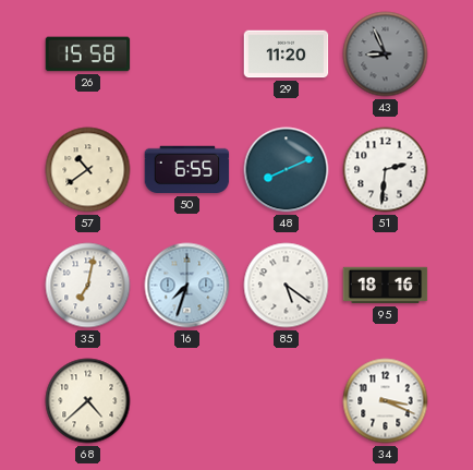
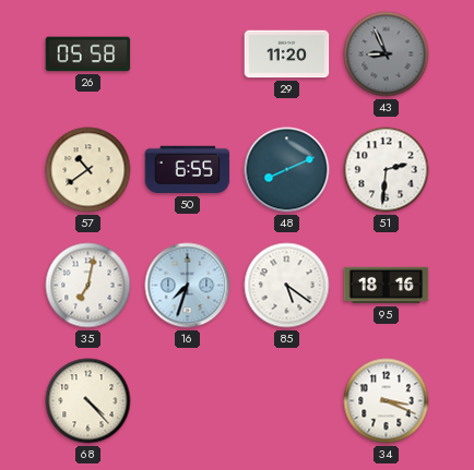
26: 15:58 -> 05:58 (88, 55)
68: 4:38 -> 4:23 (88, 401)
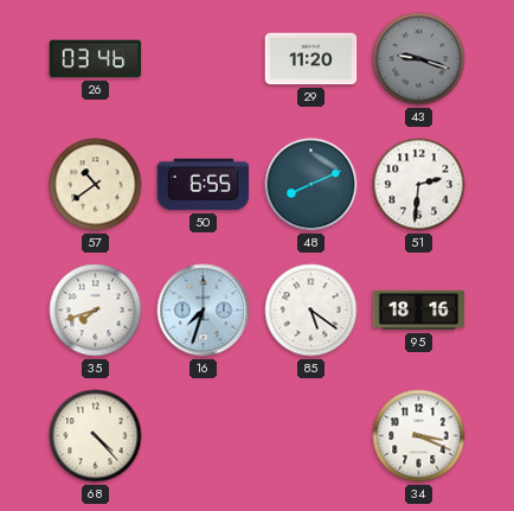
26: 05:58 -> 03:46 (96, 59)
43: 8:56 -> 9:18 (419, 59)
35: 7:02 -> 7:42 (96, 311)
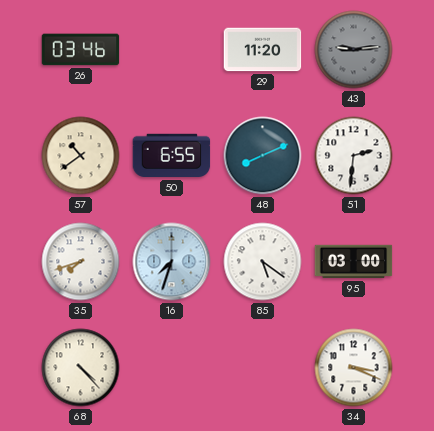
43: 9:18 -> 9:14 (354, 50)
95: 18:16 -> 03:00 (354, 262)
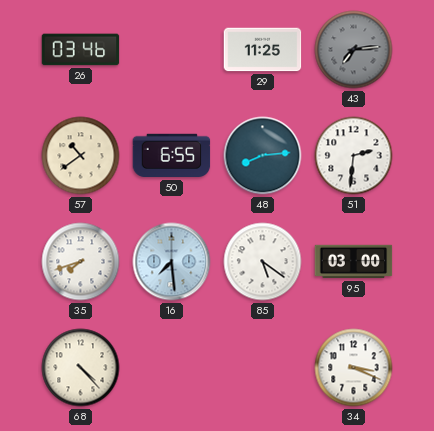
29: 11:20 -> 11:25 (263, 50)
43: 9:14 -> 7:14 (354, 50)
48: 8:11 -> 8:14 (263, 156)
16: 7:33 -> 7:29 (172, 262)
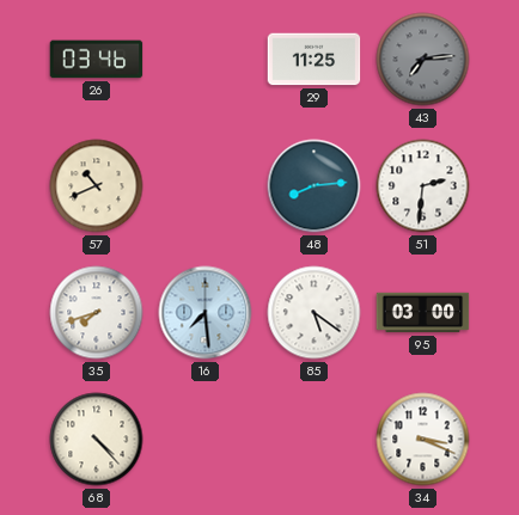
57: 10:39 -> 10:41 (97, 186)
50: 6:55 -> none (172, 156)
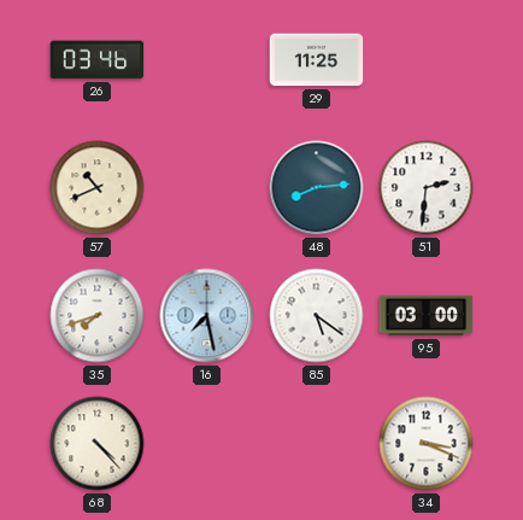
43: 7:14 -> none (423, 60)
16: 7:29 -> 7:28 (207, 316)
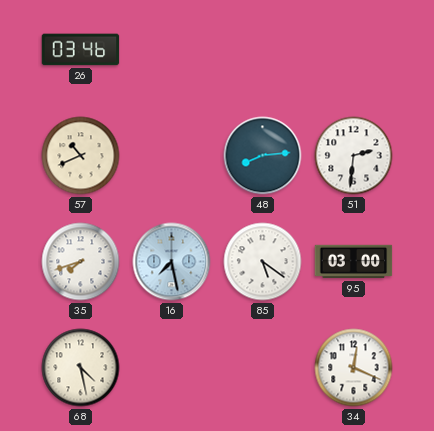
29: 11:25 -> none (317, 60)
68: 4:23 -> 4:28 (81, 368)
34: 3:19 -> 12:19 (354, 368)
